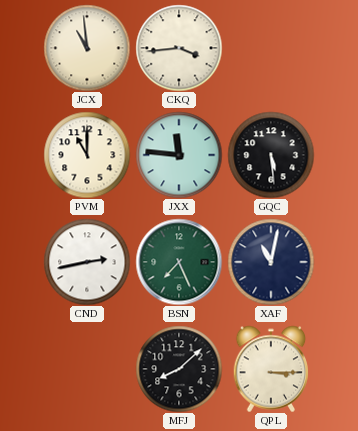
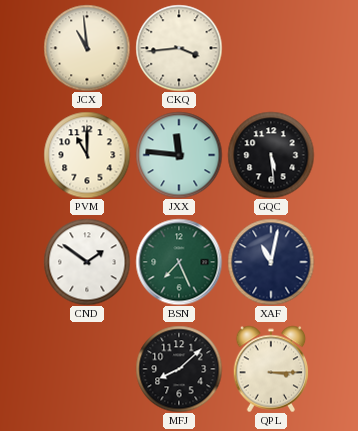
CND: 2:43 -> 1:51 (87, 262)
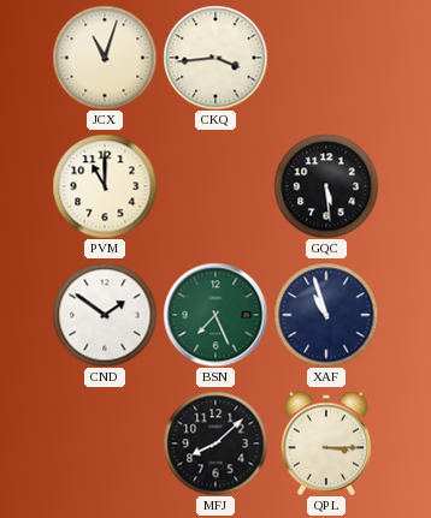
JCX: 10:59 -> 11:03 (105, 58)
JXX: 11:46 -> none (179, 155)
XAF: 11:02 -> 10:57 (326, 315)
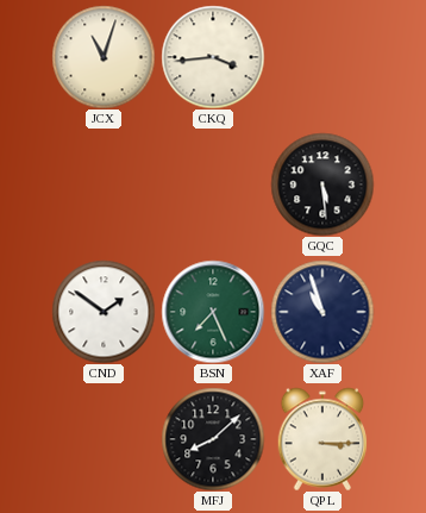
PVM: 11:00 -> none (105, 186)
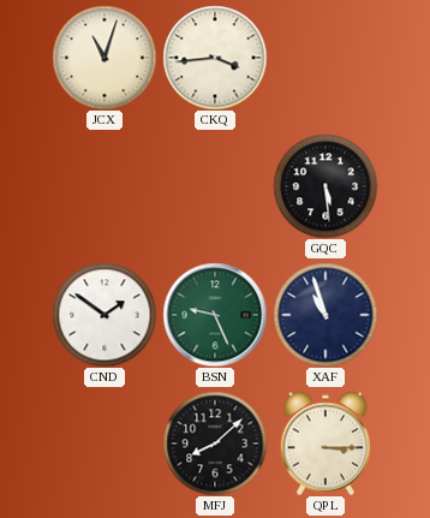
BSN: 7:26 -> 9:26 (215, 315)
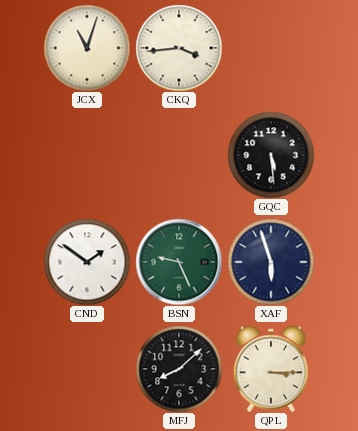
XAF: 10:57 -> 5:57 (271, 262)
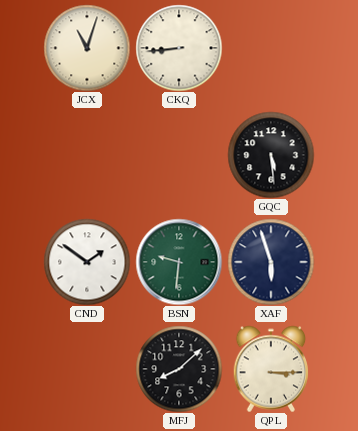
CKQ: 3:44 -> 8:44 (179, 48)
BSN: 9:26 -> 9:31 (179, 262)
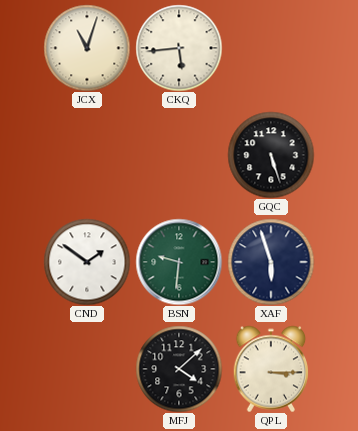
CKQ: 8:44 -> 5:44 (179, 48)
GQC: 5:29 -> 5:27 (271, 155)
MFJ: 8:08 -> 4:08 (179, 369)
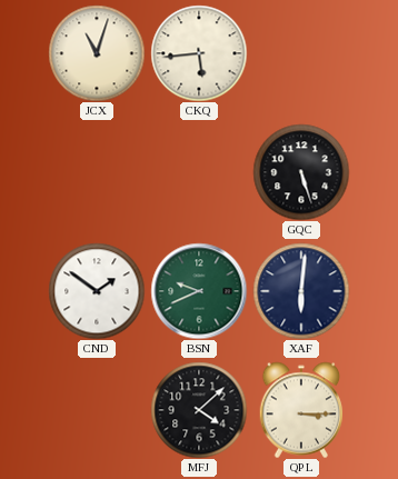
BSN: 9:31 -> 9:41 (199, 291)
XAF: 5:57 -> 6:01 (301, 291)
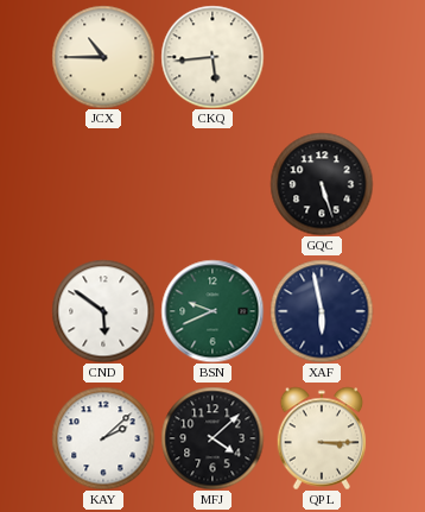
JCX: 11:03 -> 10:45 (103, 57)
CND: 1:51 -> 5:51 (103, 311)
XAF: 6:01 -> 5:58 (322, 311)
KAY: none -> 2:08 (103, 438)
